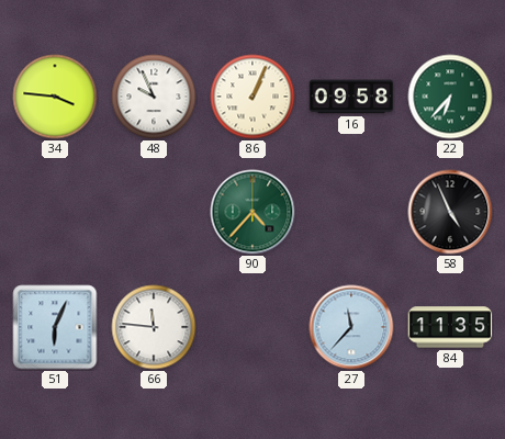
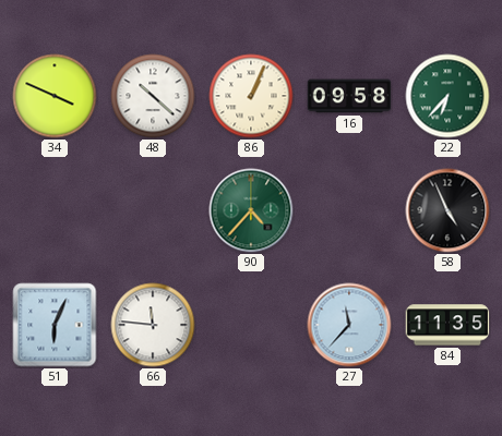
34: 3:46 -> 3:49 (55, 96)
48: 9:56 -> 10:22 (153, 96)
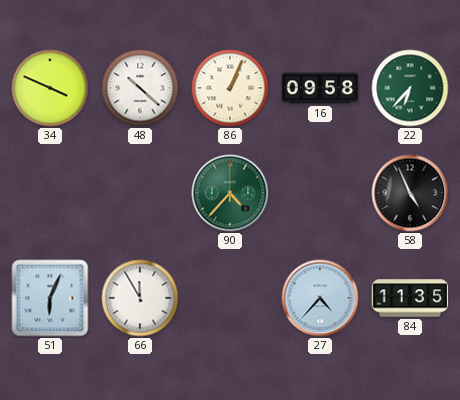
66: 11:46 -> 11:55 (140, 298)
27: 11:37 -> 4:37 (320, 298)
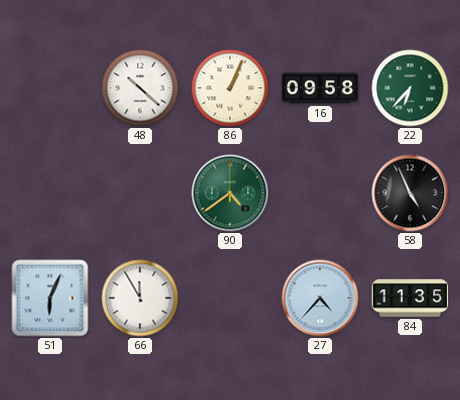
34: 3:49 -> none (50, 88)
90: 4:37 -> 4:39 (230, 193)
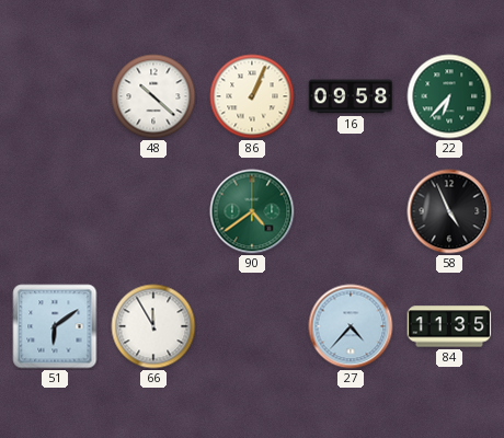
51: 6:04 -> 6:09 (55, 326)
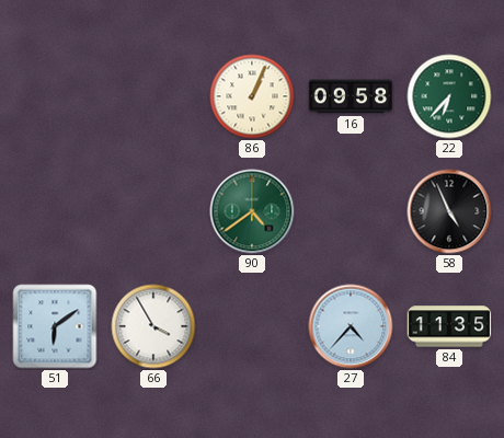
48: 10:22 -> none (153, 96)
66: 11:55 -> 3:55 (153, 326)
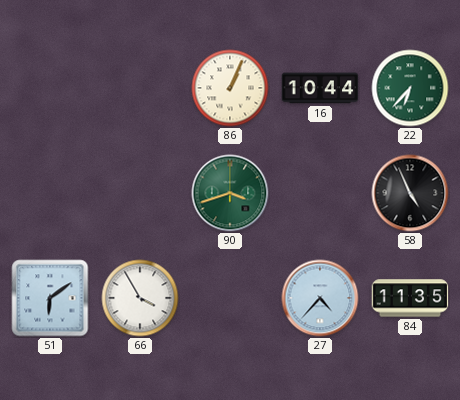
16: 09:58 -> 10:44 (320, 88)
90: 4:39 -> 3:42 (230, 193)
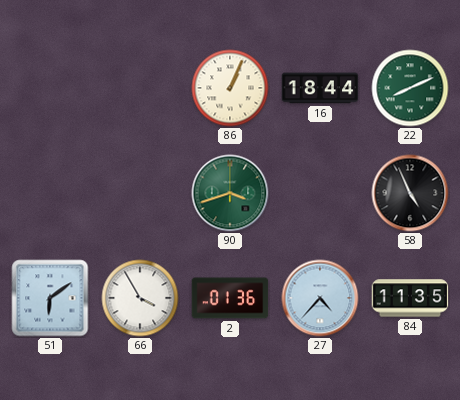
16: 10:44 -> 18:44 (320, 88)
22: 6:37 -> 8:11 (410, 88)
2: none -> 01:36 (230, 298)
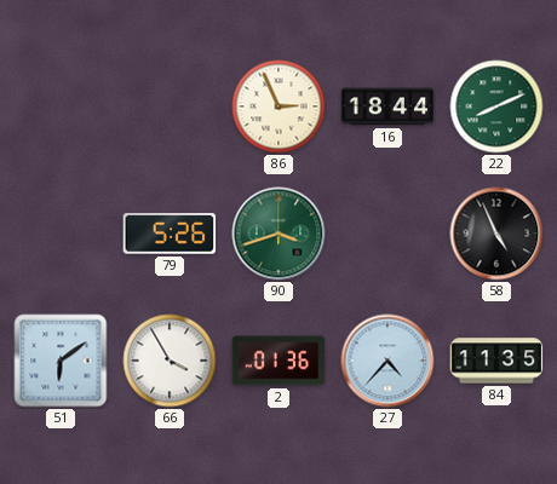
86: 1:04 -> 2:56 (278, 106)
79: none -> 5:26 (170, 234)
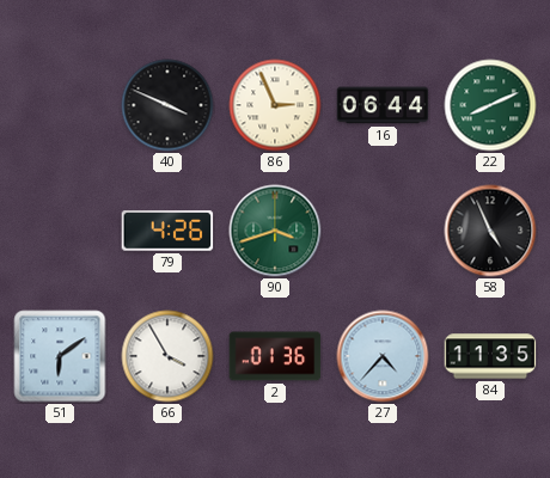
40: none -> 3:49 (167, 105)
16: 18:44 -> 06:44 (383, 105)
79: 5:26 -> 4:26 (167, 231)
